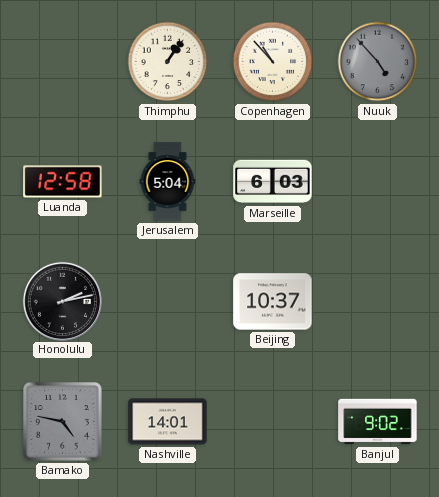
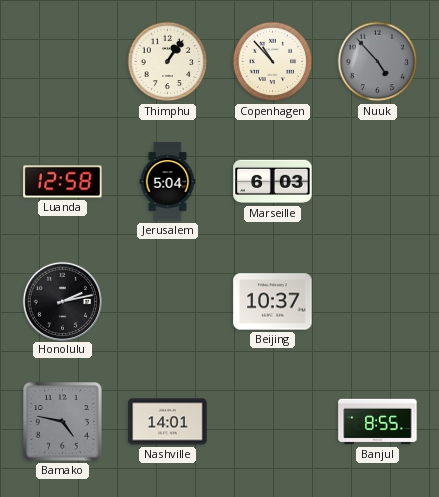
Banjul: 9:02 -> 8:55 (378, 422)
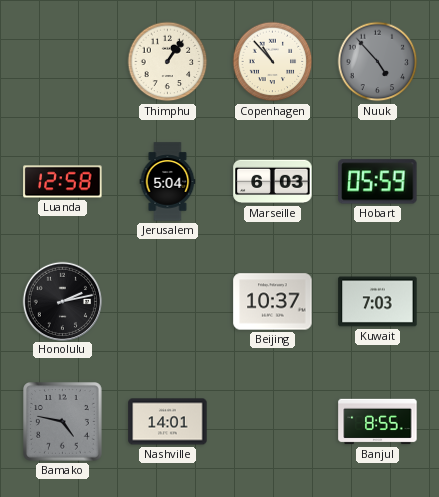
Hobart: none -> 05:59 (378, 182)
Kuwait: none -> 7:03 (378, 302)
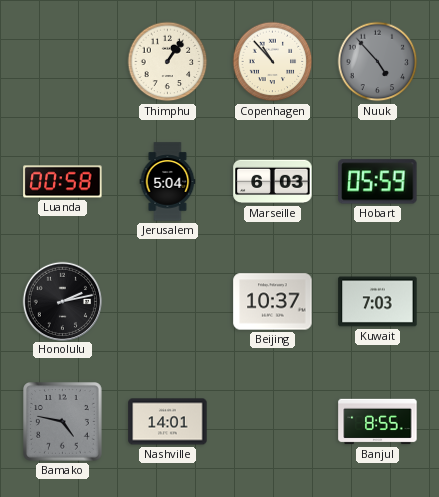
Luanda: 12:58 -> 00:58 (63, 182)
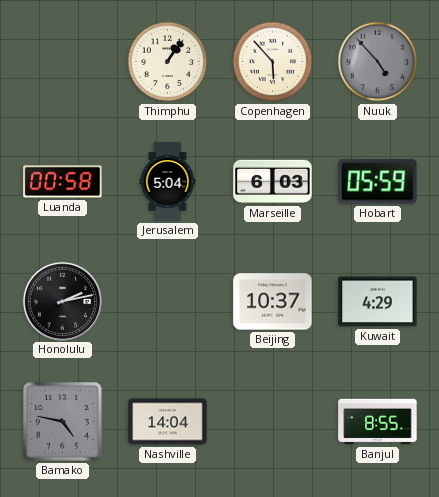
Copenhagen: 10:53 -> 5:53 (273, 62)
Kuwait: 7:03 -> 4:29 (378, 302)
Nashville: 14:01 -> 14:04 (168, 422)
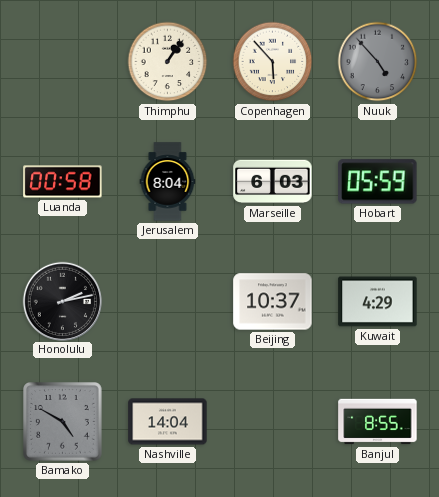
Jerusalem: 5:04 -> 8:04 (168, 182)
Bamako: 4:47 -> 4:50 (63, 422)
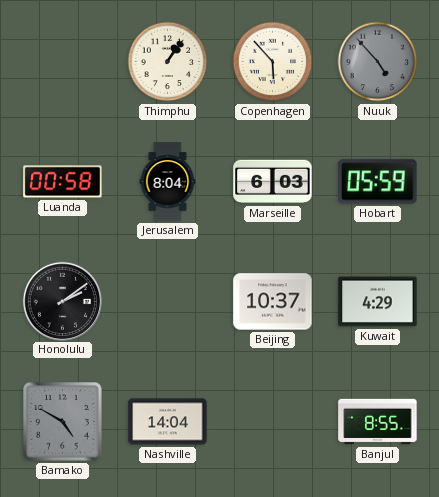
Honolulu: 2:13 -> 2:09 (62, 301)
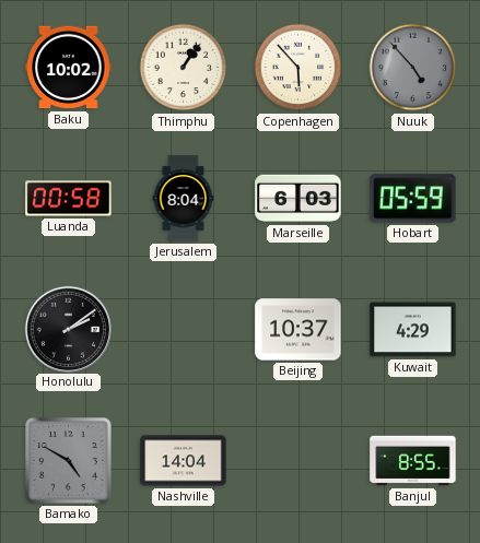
Baku: none -> 10:02 (69, 68)
